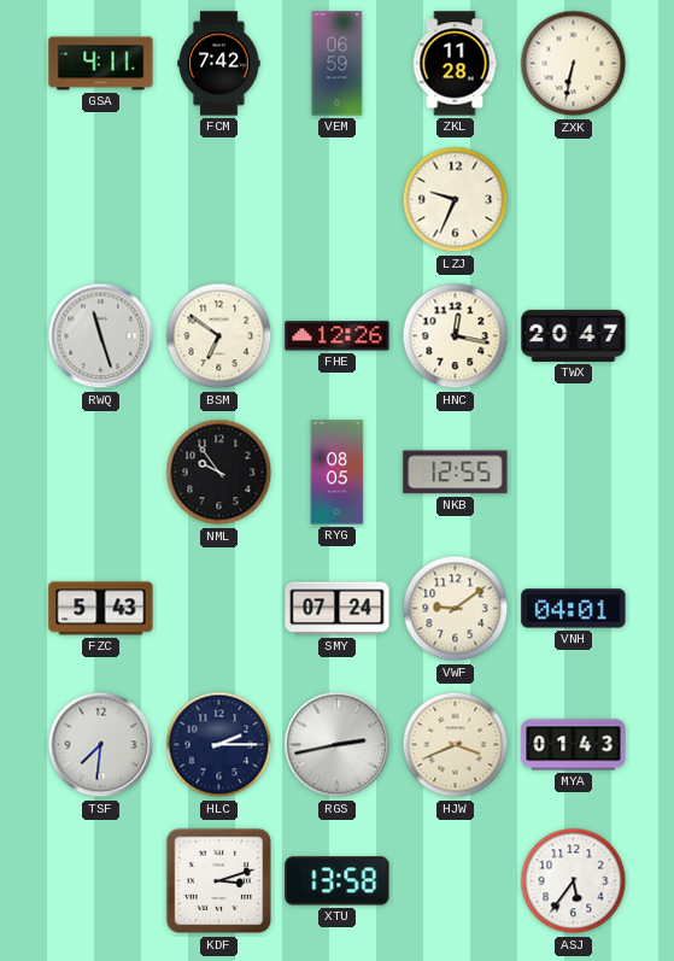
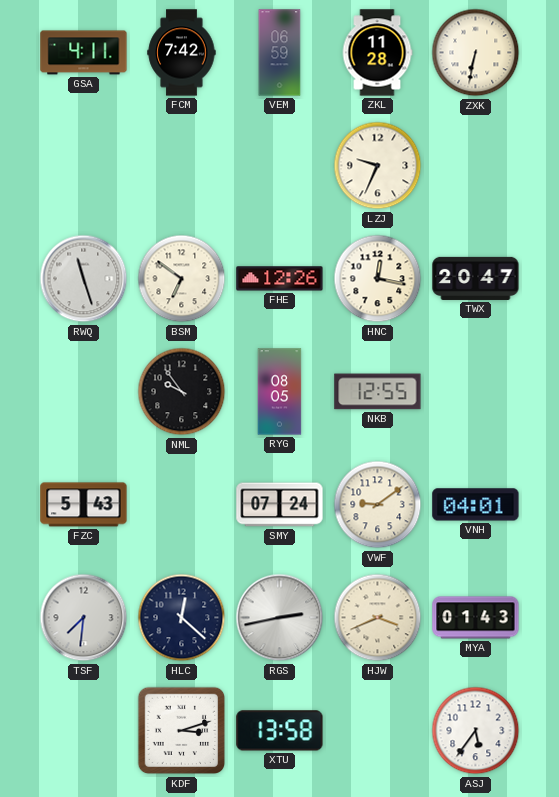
HLC: 2:15 -> 12:22 (182, 618)
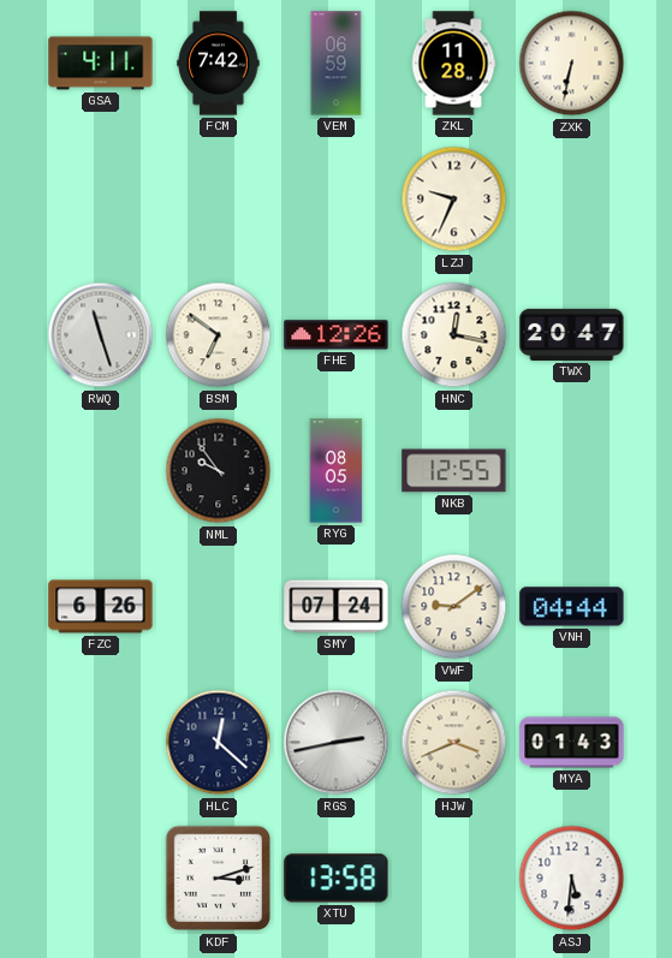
FZC: 5:43 -> 6:26 (101, 607)
VNH: 04:01 -> 04:44 (572, 607)
TSF: 7:31 -> none (84, 618)
ASJ: 5:36 -> 5:31 (572, 879)
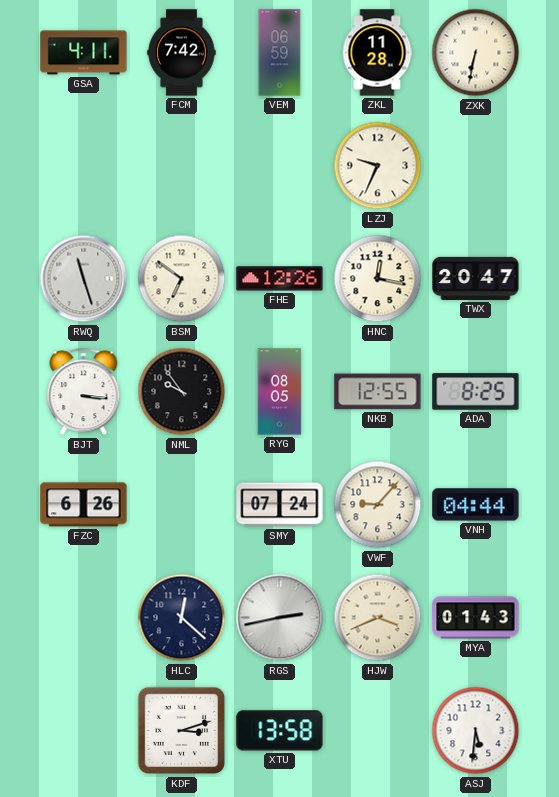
BJT: none -> 3:16 (84, 392)
ADA: none -> 8:25 (476, 392)
VWF: 9:09 -> 9:07 (378, 505)
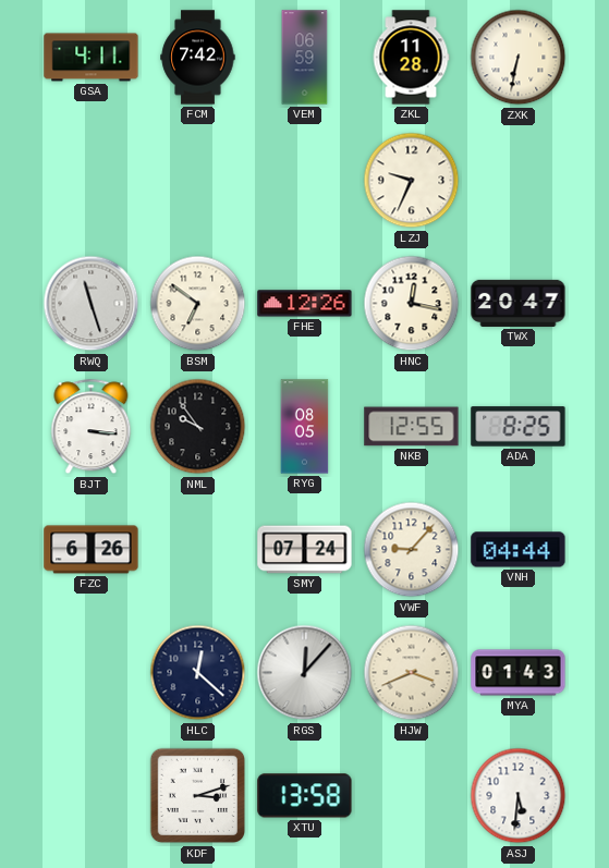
RGS: 2:43 -> 12:07 (305, 673)
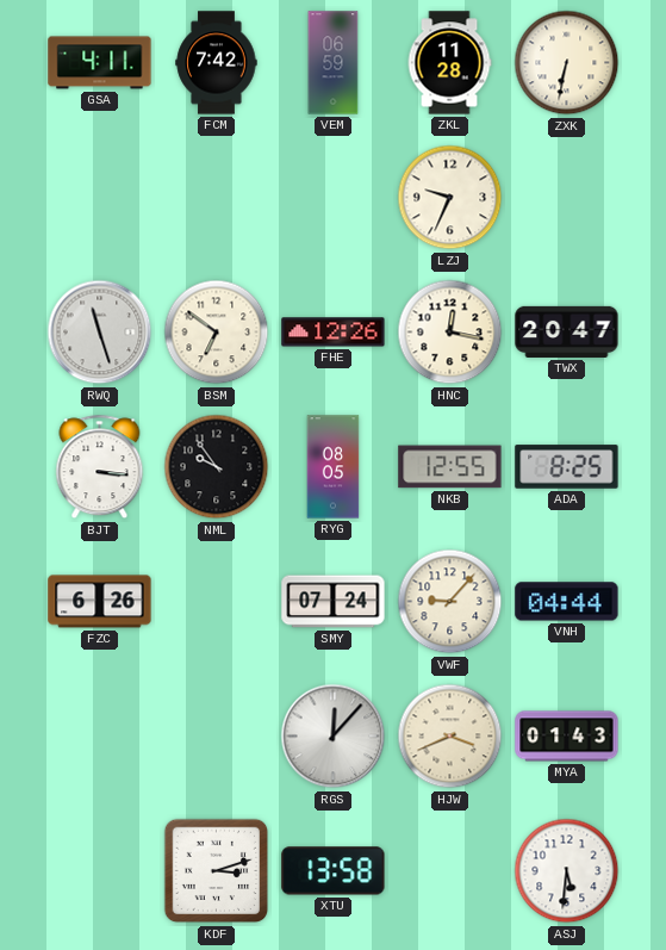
HLC: 12:22 -> none (198, 673)
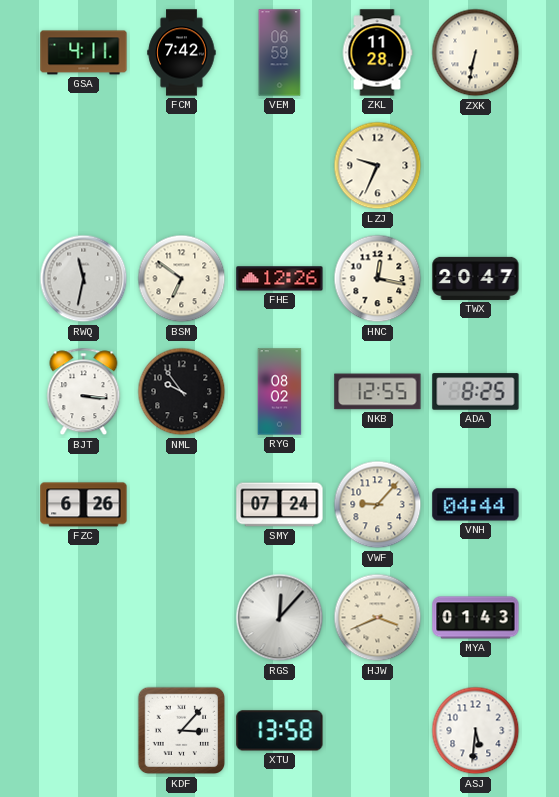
RWQ: 11:27 -> 11:32 (84, 279)
RYG: 08:05 -> 08:02 (280, 392)
KDF: 3:12 -> 3:07 (182, 731)
